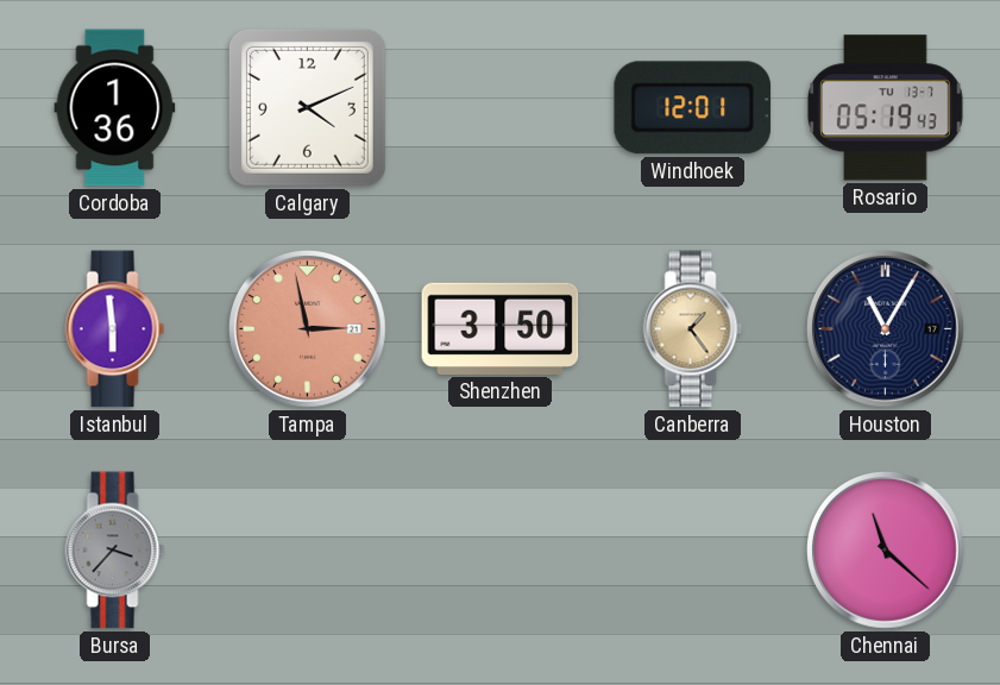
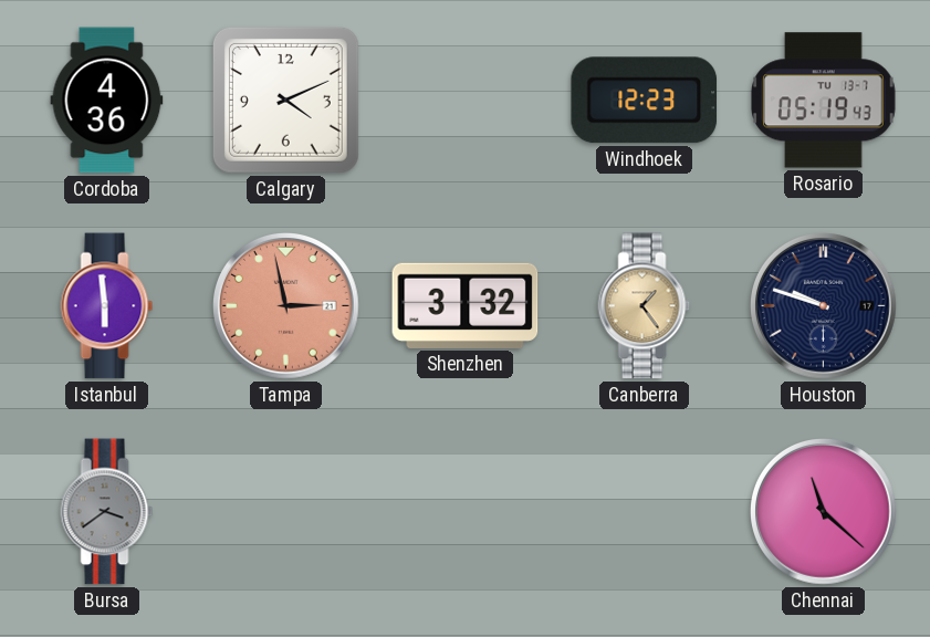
Cordoba: 1:36 -> 4:36 (107, 101)
Windhoek: 12:01 -> 12:23 (645, 101)
Shenzhen: 3:50 -> 3:32 (466, 305)
Houston: 11:05 -> 9:48 (824, 306)
Bursa: 3:37 -> 3:39 (107, 512)
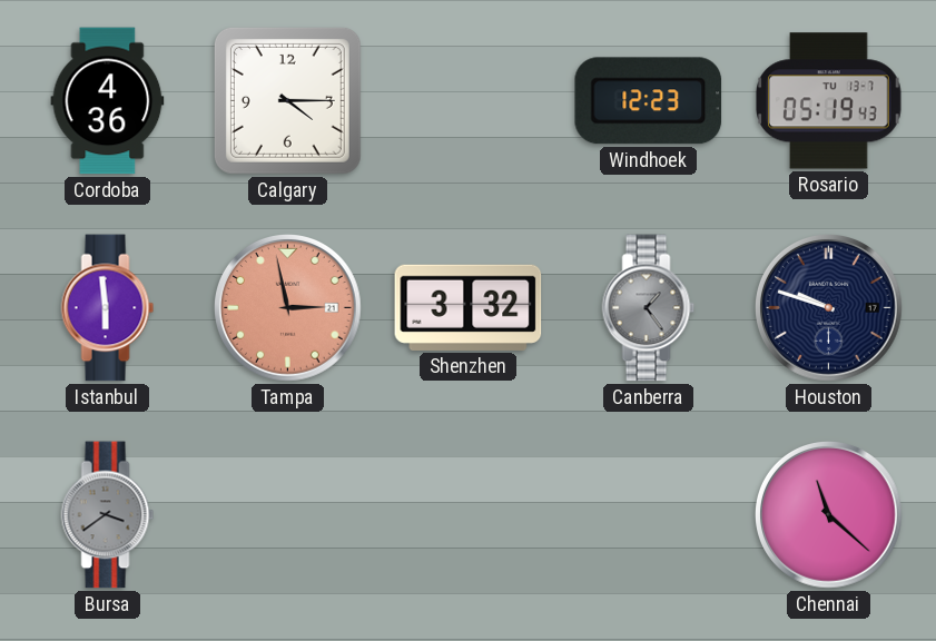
Calgary: 4:11 -> 4:15 (287, 100)
Canberra dial: champagne -> grey (649, 308)
